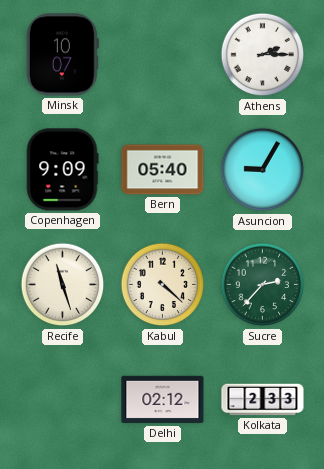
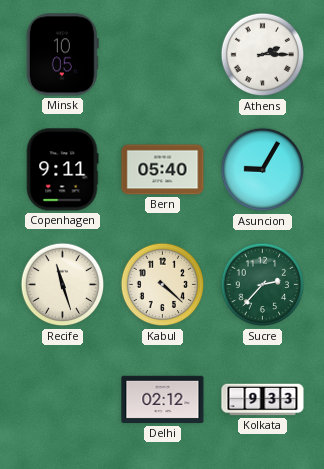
Minsk: 10:07 -> 10:05 (62, 55)
Copenhagen: 9:09 -> 9:11 (62, 170)
Kolkata: 2:33 -> 9:33 (263, 400)
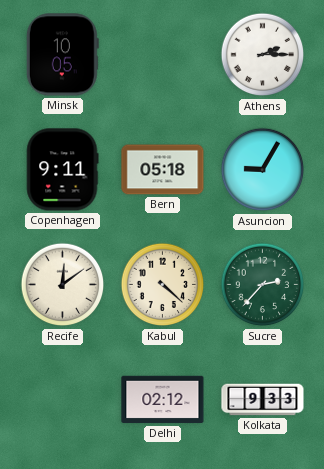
Bern: 05:40 -> 05:18 (163, 170)
Recife: 11:27 -> 12:09 (63, 285)
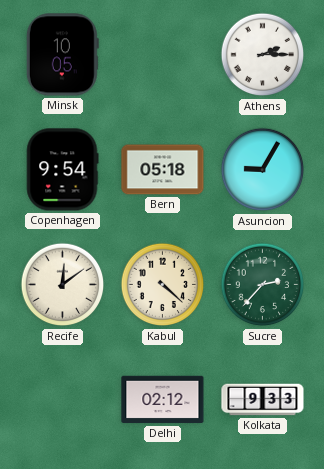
Copenhagen: 9:11 -> 9:54 (62, 170)
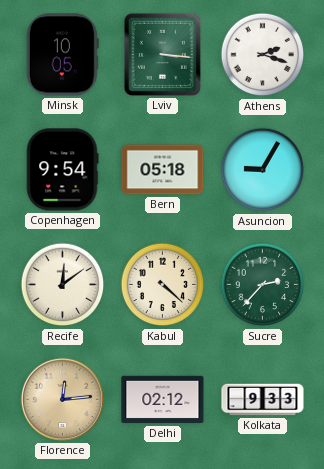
Lviv: none -> 3:16 (162, 54)
Athens: 2:15 -> 2:18 (263, 55)
Florence: none -> 12:14 (62, 399)
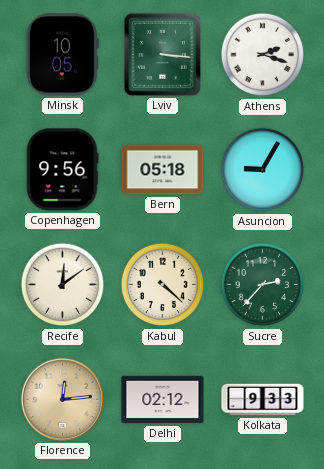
Copenhagen: 9:54 -> 9:56 (62, 170)
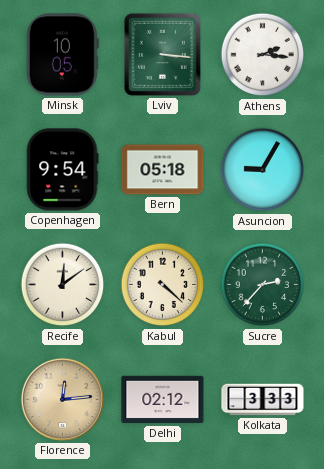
Athens: 2:18 -> 2:16 (263, 55)
Copenhagen: 9:56 -> 9:54 (62, 170)
Kolkata: 9:33 -> 3:33 (263, 400)
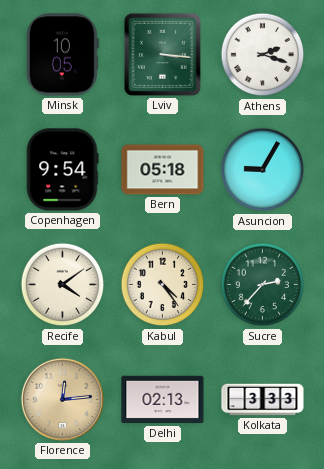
Athens: 2:16 -> 2:18 (263, 55)
Recife: 12:09 -> 4:09 (63, 285)
Kabul: 4:22 -> 4:24 (163, 285)
Delhi: 02:12 -> 02:13 (163, 400)
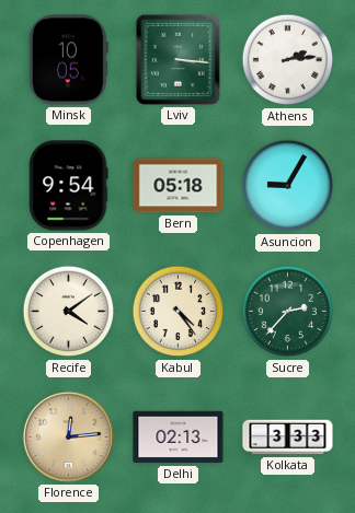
Athens: 2:18 -> 2:14 (288, 60)
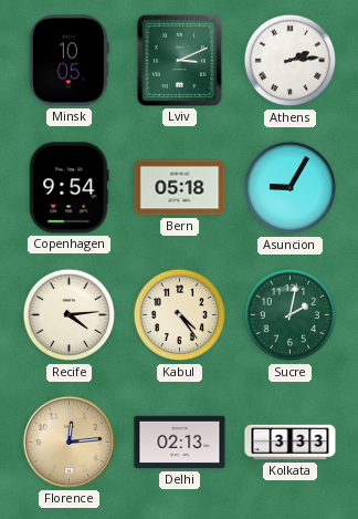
Lviv: 3:16 -> 3:11 (179, 60)
Recife: 4:09 -> 4:14 (70, 315)
Sucre: 2:37 -> 2:02 (291, 315)
